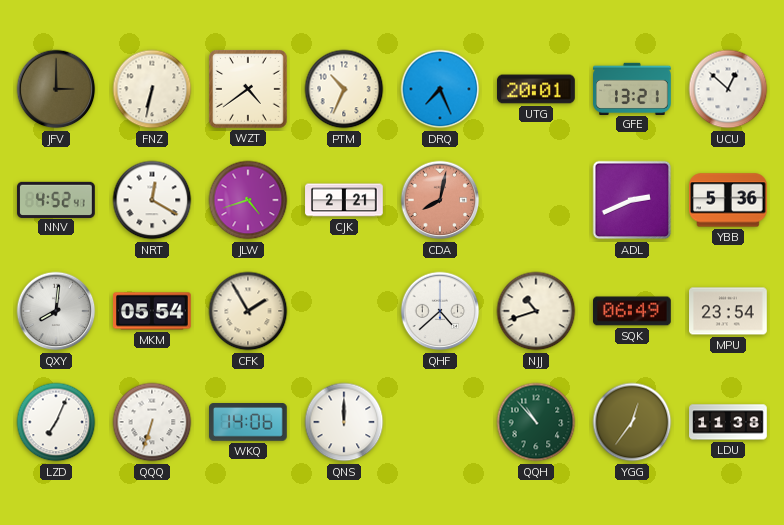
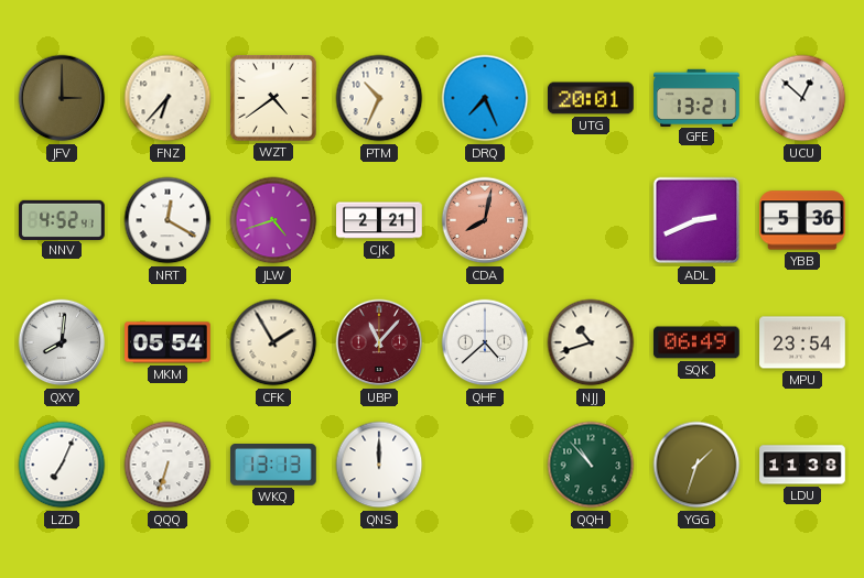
FNZ: 6:32 -> 6:37 (168, 98)
UBP: none -> 11:07 (379, 342)
WKQ: 14:06 -> 13:13 (274, 466)
YGG: 12:36 -> 1:33 (696, 465)
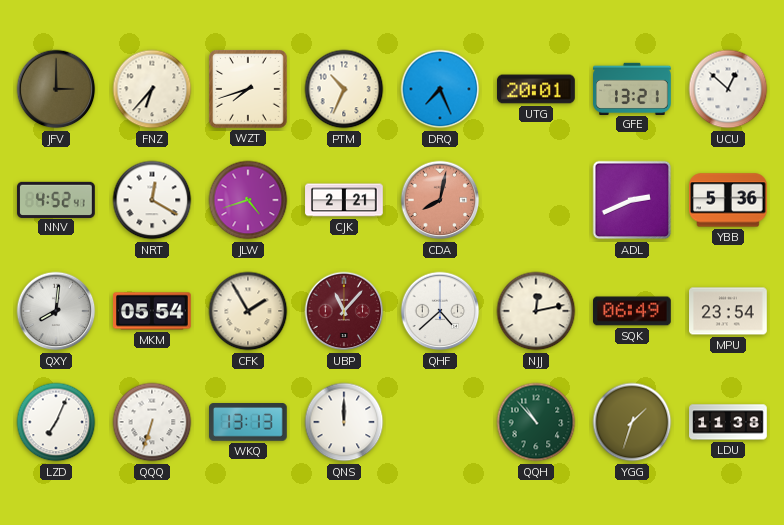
WZT: 4:39 -> 7:42 (249, 90)
NJJ: 10:42 -> 12:13 (536, 311)
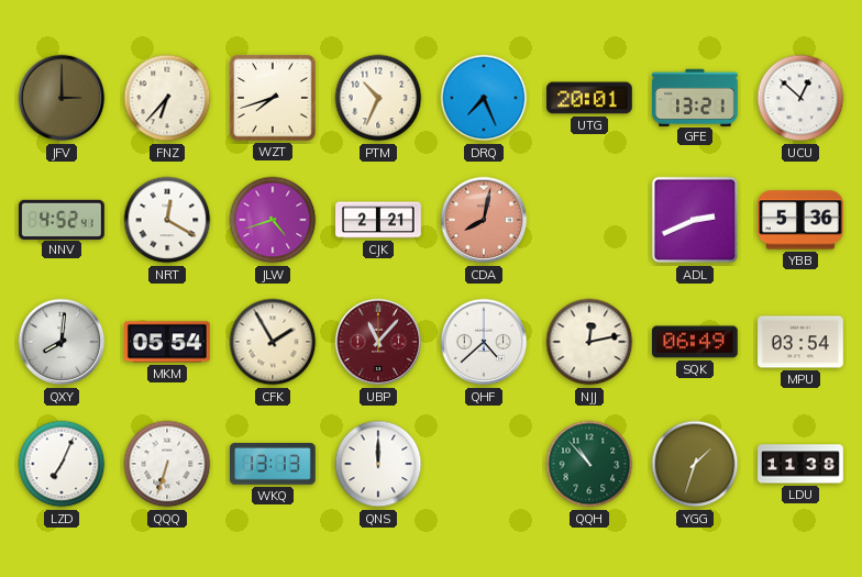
MPU: 23:54 -> 03:54 (802, 342)
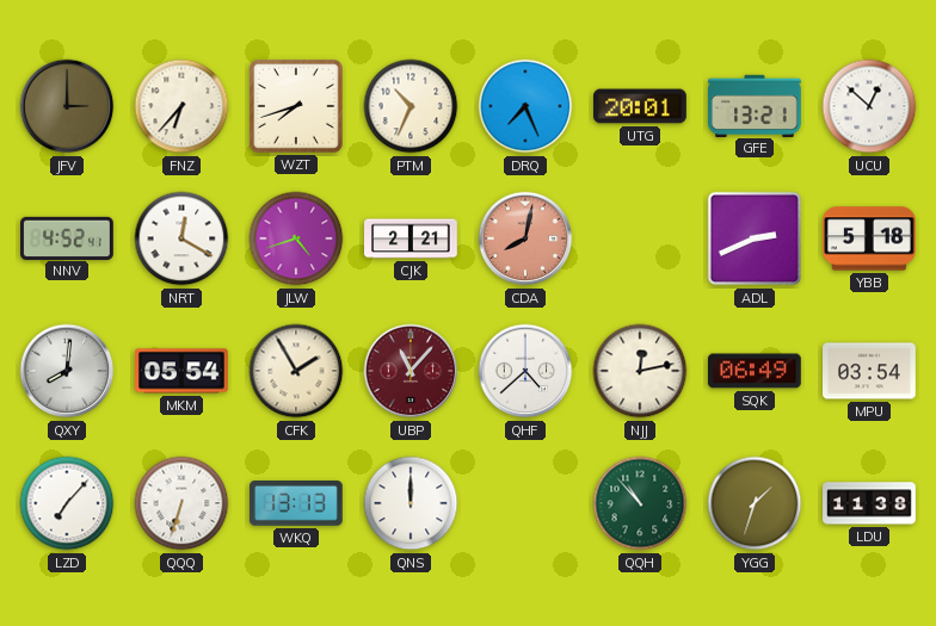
YBB: 5:36 -> 5:18 (870, 238)
LZD: 7:04 -> 7:07 (67, 503)
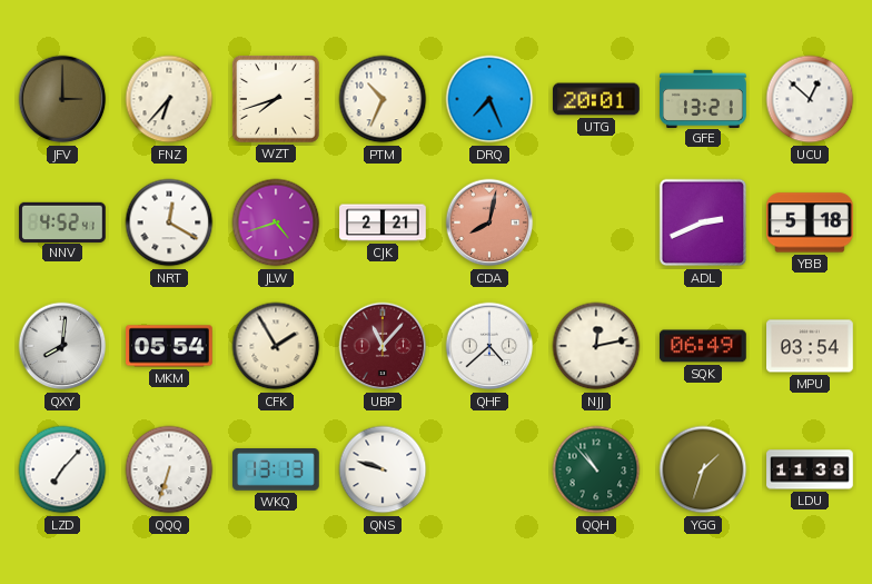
QNS: 12:00 -> 9:48 (383, 469)
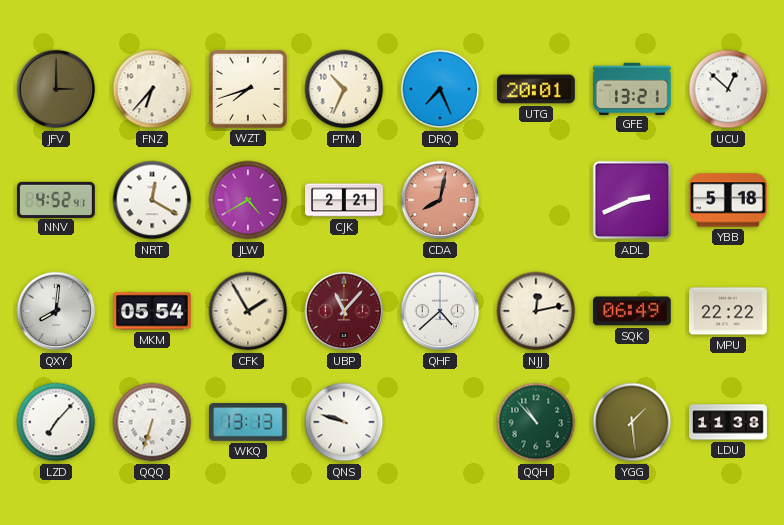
JLW: 4:42 -> 4:40 (248, 200)
MPU: 03:54 -> 22:22 (729, 311)
YGG: 1:33 -> 1:29 (632, 422)
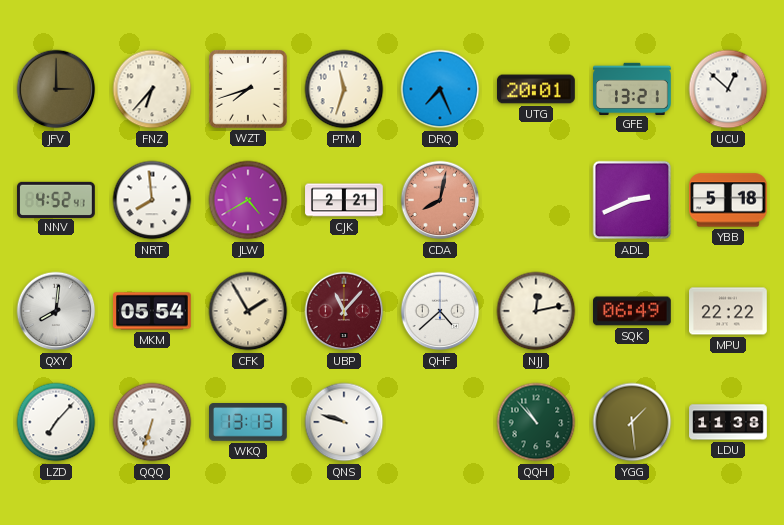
PTM: 10:34 -> 11:33 (344, 89)
NRT: 12:20 -> 7:59 (152, 200)
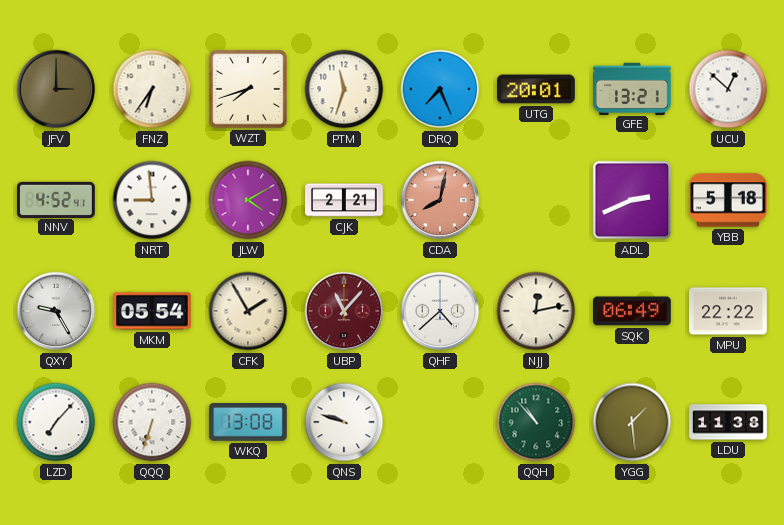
FNZ: 6:37 -> 6:36 (152, 89)
NRT: 7:59 -> 8:59 (152, 200)
JLW: 4:40 -> 4:10 (248, 200)
QXY: 8:01 -> 9:25 (56, 311)
WKQ: 13:13 -> 13:08 (249, 423)
